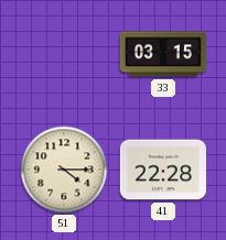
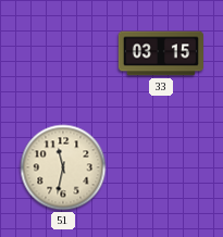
51: 4:15 -> 11:32 (63, 167)
41: 22:28 -> none (163, 170)
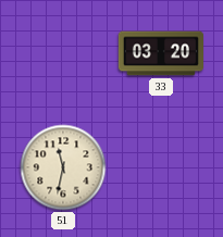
33: 03:15 -> 03:20 (161, 53)
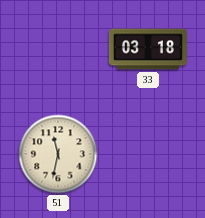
33: 03:20 -> 03:18 (148, 49)
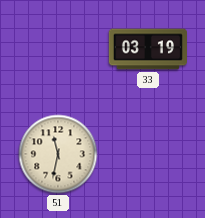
33: 03:18 -> 03:19 (148, 49)
